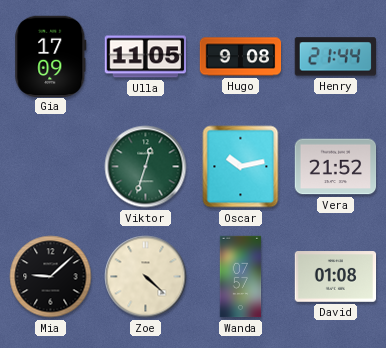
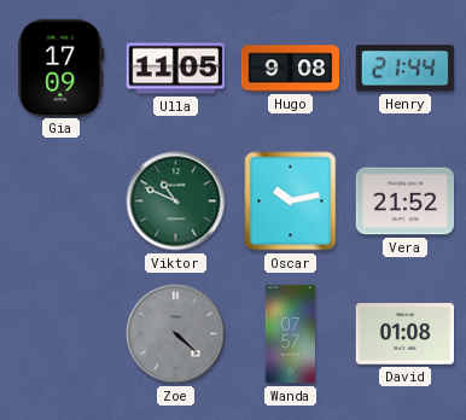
Viktor: 12:33 -> 10:49 (176, 202)
Mia: 9:08 -> none (51, 277)
Zoe dial: cream -> grey (176, 334)
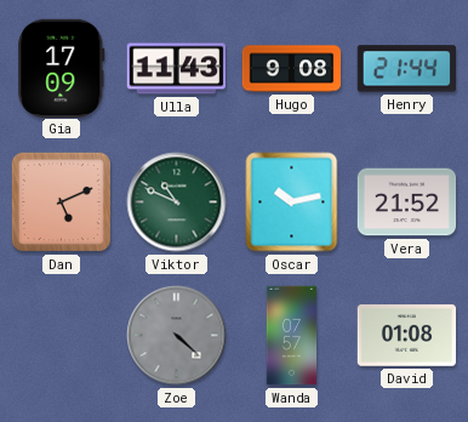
Ulla: 11:05 -> 11:43 (176, 69)
Dan: none -> 5:11 (61, 201)
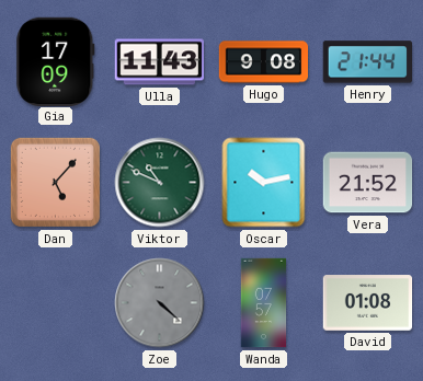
Dan: 5:11 -> 5:07 (55, 182)
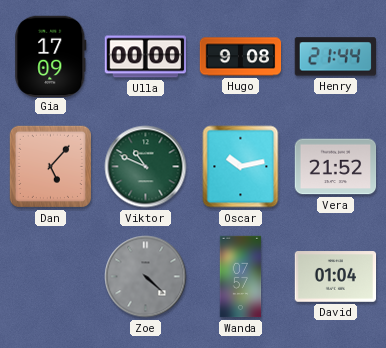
Ulla: 11:43 -> 00:00 (145, 57)
David: 01:08 -> 01:04 (336, 277)
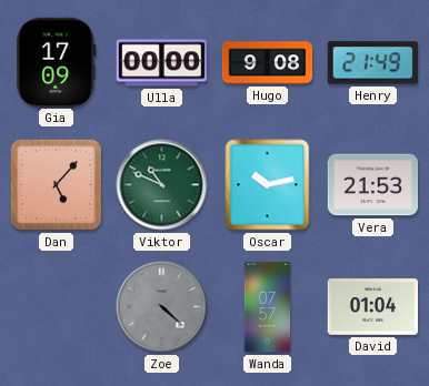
Henry: 21:44 -> 21:49 (372, 63)
Vera: 21:52 -> 21:53 (373, 185)
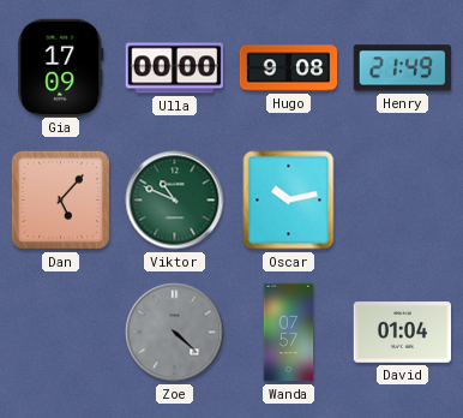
Vera: 21:53 -> none (373, 185)
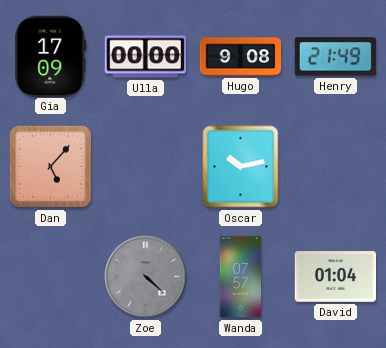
Viktor: 10:49 -> none (175, 201)
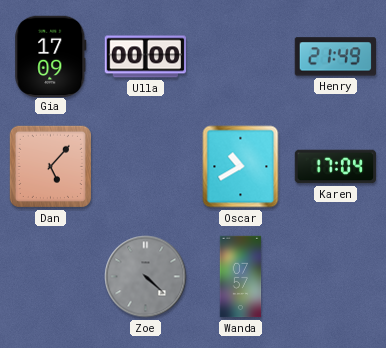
Hugo: 9:08 -> none (241, 57)
Oscar: 10:13 -> 10:40 (241, 167)
Karen: none -> 17:04 (336, 167)
David: 01:04 -> none (336, 277)
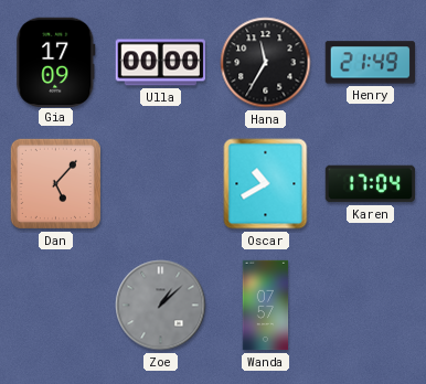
Hana: none -> 11:35 (266, 63)
Zoe: 4:22 -> 1:08 (161, 306)
